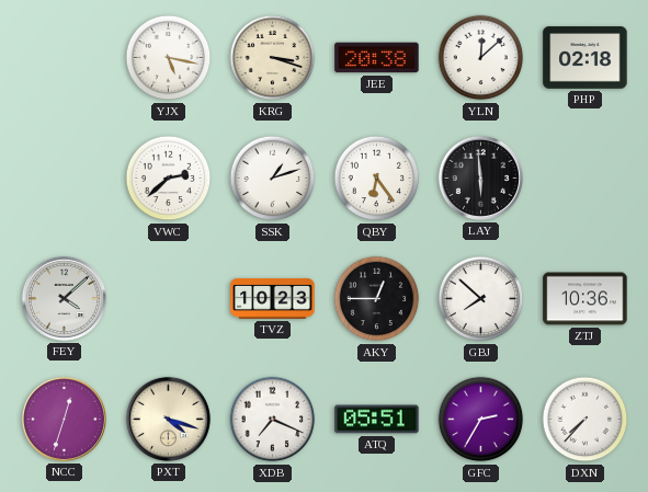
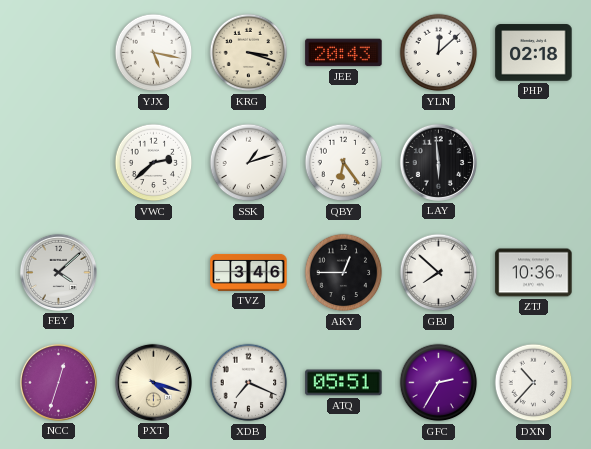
JEE: 20:38 -> 20:43 (344, 53)
TVZ: 10:23 -> 3:46 (249, 272)
DXN: 7:37 -> 10:37 (534, 383)
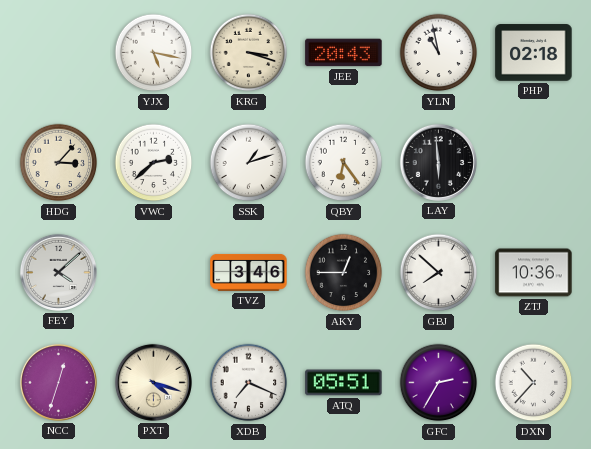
YLN: 12:08 -> 10:58 (439, 53)
HDG: none -> 3:07 (59, 163)
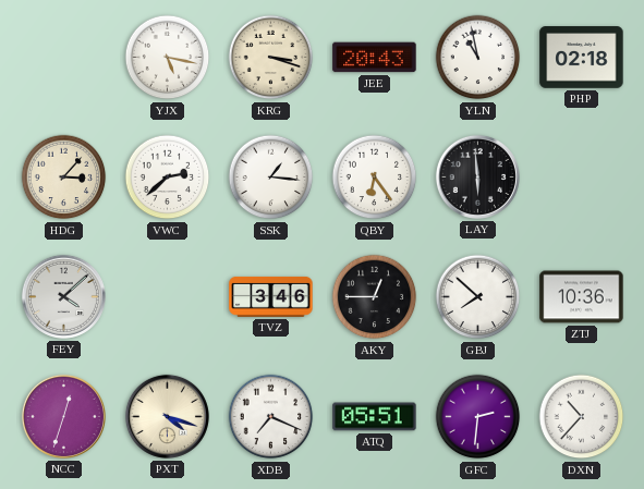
SSK: 1:12 -> 1:16 (271, 178)
GFC: 2:35 -> 2:31 (478, 417)
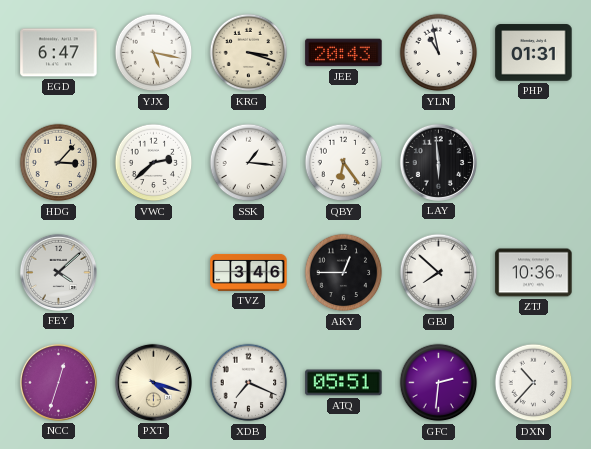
EGD: none -> 6:47 (59, 53)
PHP: 02:18 -> 01:31 (534, 53)
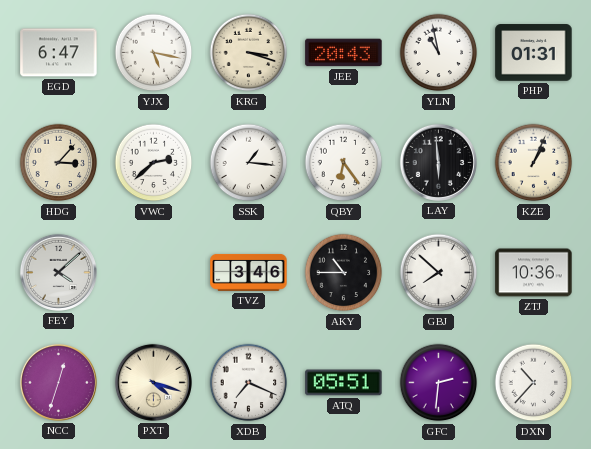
KZE: none -> 1:04 (534, 163)
AKY: 12:45 -> 10:45 (344, 273)
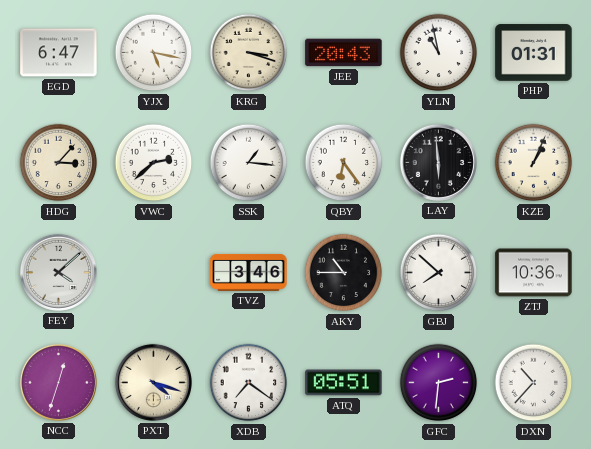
XDB: 7:19 -> 7:21 (249, 383)
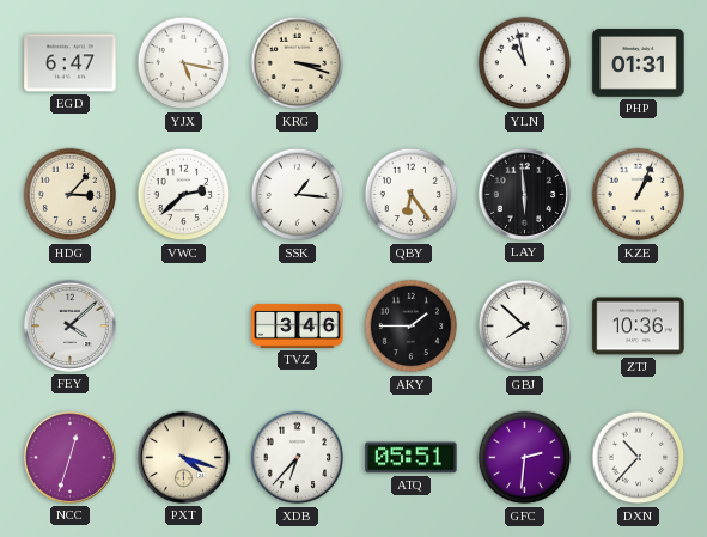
JEE: 20:43 -> none (344, 53)
AKY: 10:45 -> 1:45 (412, 327)
XDB: 7:21 -> 6:37 (298, 458)
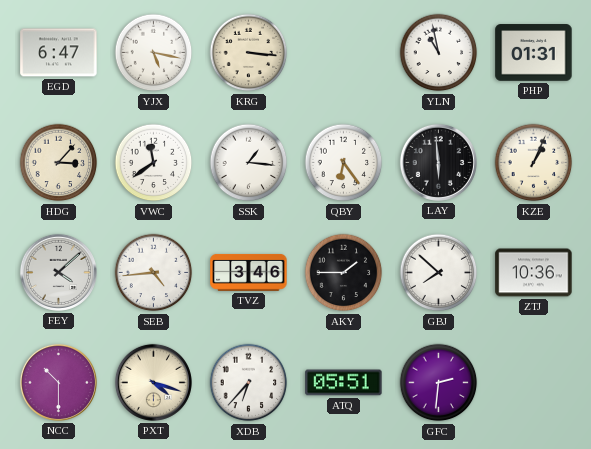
KRG: 3:18 -> 3:16 (249, 53)
VWC: 2:38 -> 11:39 (154, 163)
SEB: none -> 4:44 (154, 273)
NCC: 12:33 -> 10:30 (58, 382)
DXN: 10:37 -> none (639, 458)
